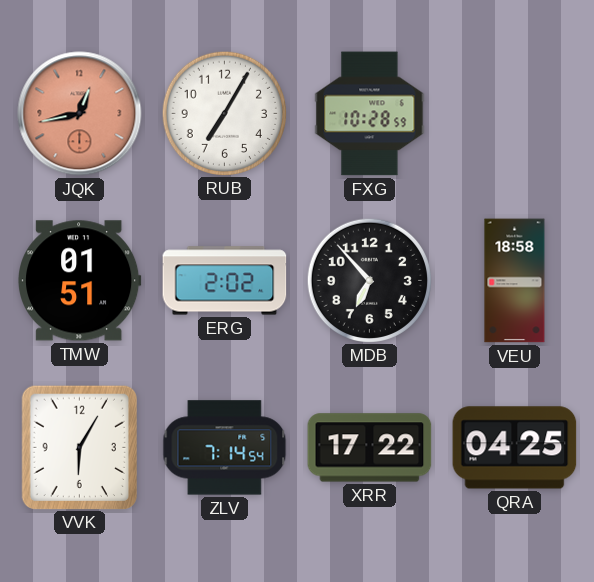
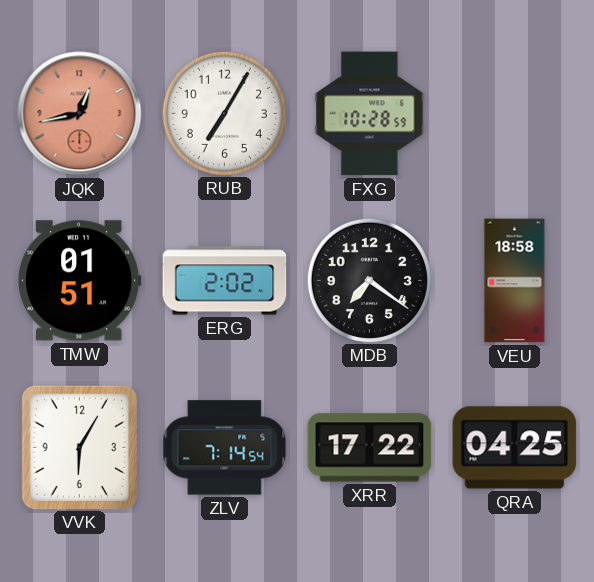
MDB: 6:53 -> 7:21 (369, 280)
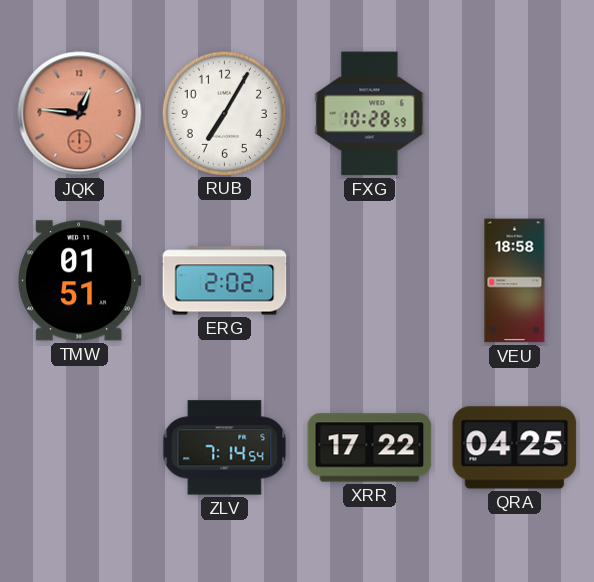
JQK: 12:43 -> 12:46 (80, 114)
MDB: 7:21 -> none (369, 280)
VVK: 6:05 -> none (79, 447)
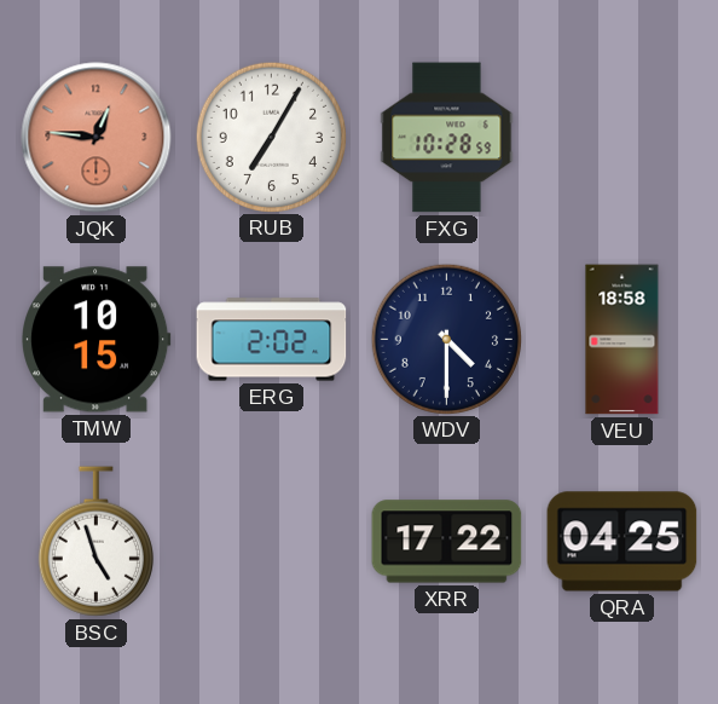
TMW: 01:51 -> 10:15 (97, 340)
WDV: none -> 4:30 (446, 339)
BSC: none -> 4:57 (95, 542)
ZLV: 7:14 -> none (225, 448)
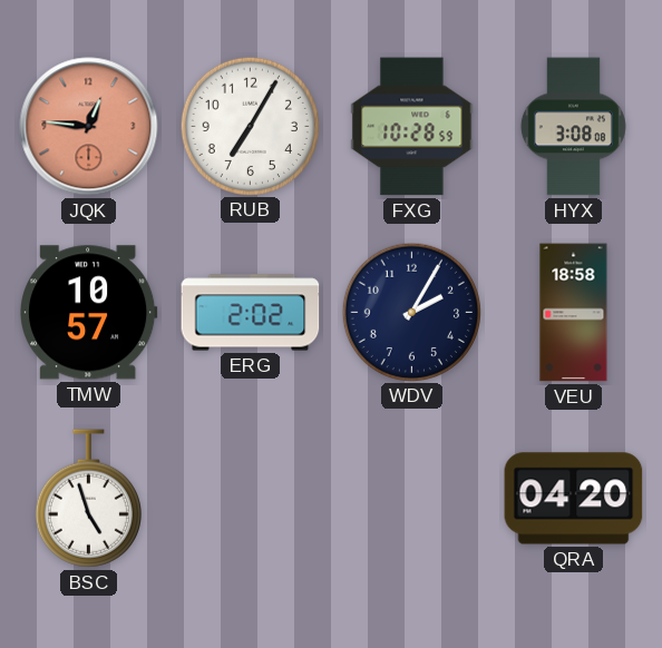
HYX: none -> 3:08 (573, 127)
TMW: 10:15 -> 10:57 (89, 313)
WDV: 4:30 -> 2:05 (411, 312)
XRR: 17:22 -> none (447, 542)
QRA: 04:25 -> 04:20 (574, 499)
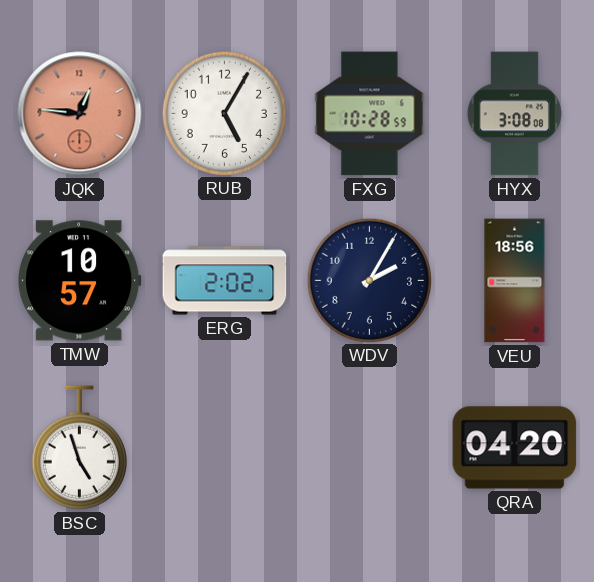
RUB: 7:05 -> 5:05 (224, 113)
VEU: 18:58 -> 18:56 (515, 281)
